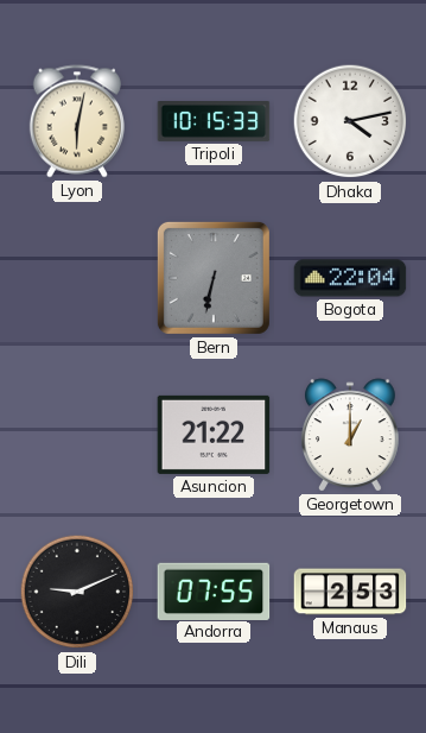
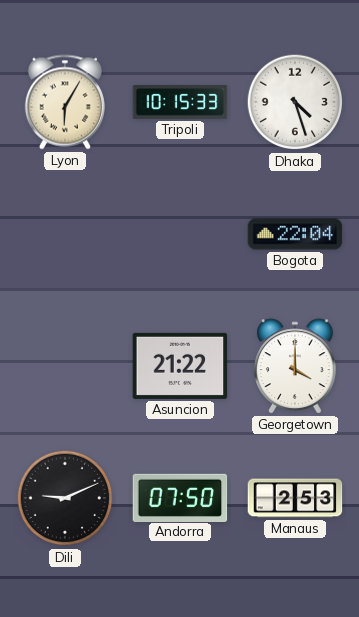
Lyon: 6:02 -> 6:05 (65, 102)
Dhaka: 4:13 -> 4:27 (295, 102)
Bern: 6:32 -> none (214, 278)
Georgetown: 1:00 -> 4:00 (296, 366)
Andorra: 07:55 -> 07:50 (180, 497)
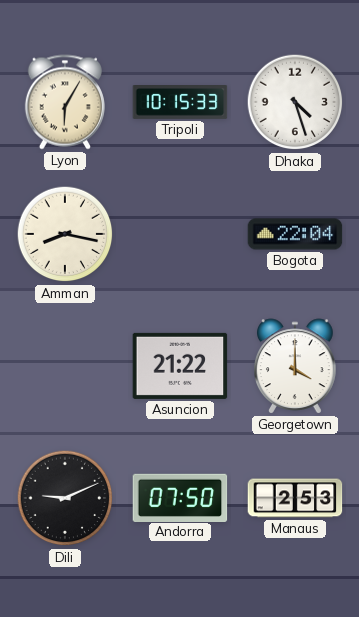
Amman: none -> 8:17 (65, 234)
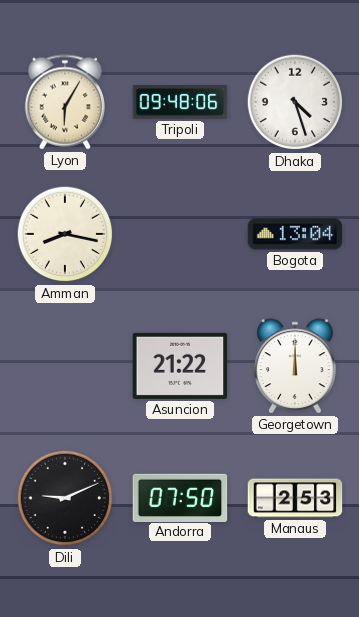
Tripoli: 10:15 -> 09:48 (180, 103)
Bogota: 22:04 -> 13:04 (295, 234)
Georgetown: 4:00 -> 12:00 (296, 366)
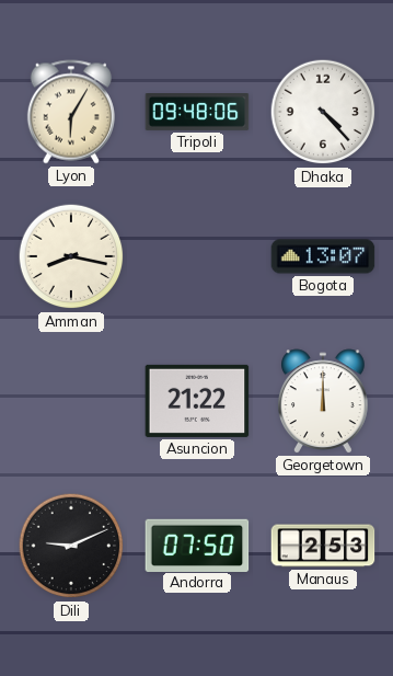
Dhaka: 4:27 -> 4:23 (323, 112)
Bogota: 13:04 -> 13:07 (323, 256)
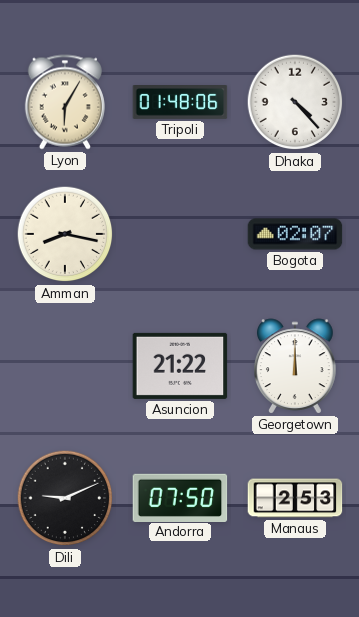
Tripoli: 09:48 -> 01:48 (180, 103)
Bogota: 13:07 -> 02:07 (295, 234)
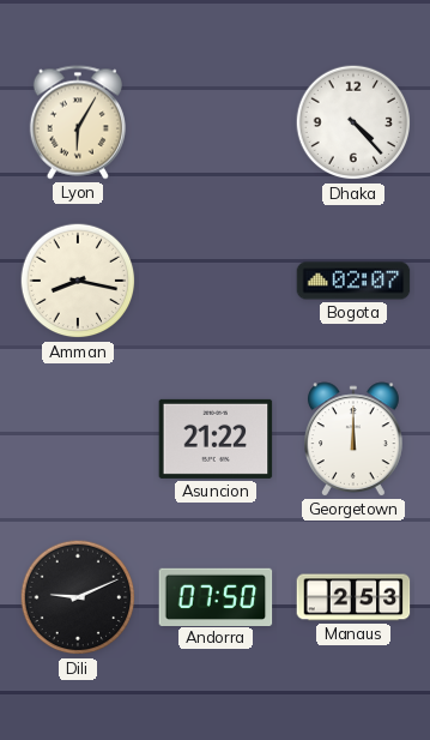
Tripoli: 01:48 -> none (180, 103)
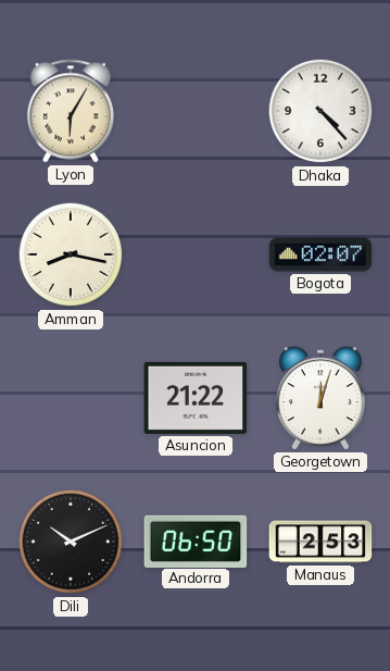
Georgetown: 12:00 -> 12:03 (322, 398)
Dili: 9:11 -> 10:11 (71, 542)
Andorra: 07:50 -> 06:50 (196, 540)
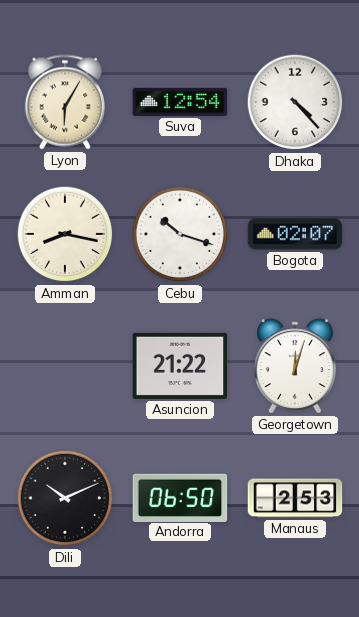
Suva: none -> 12:54 (180, 102)
Cebu: none -> 10:18 (180, 234)
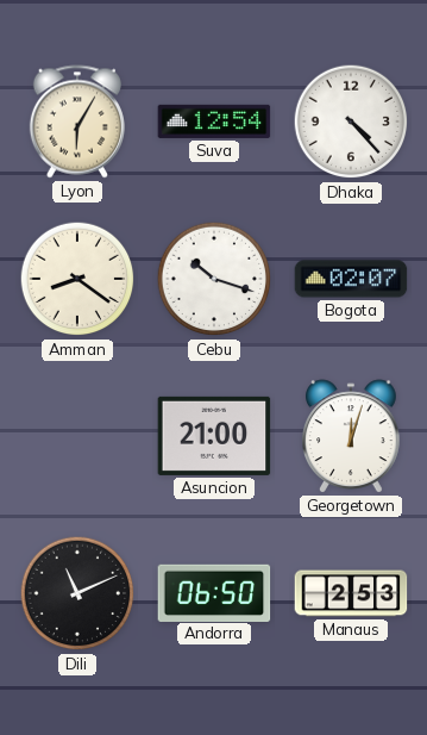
Amman: 8:17 -> 8:21 (77, 279)
Asuncion: 21:22 -> 21:00 (214, 436)
Dili: 10:11 -> 11:11 (77, 593)
